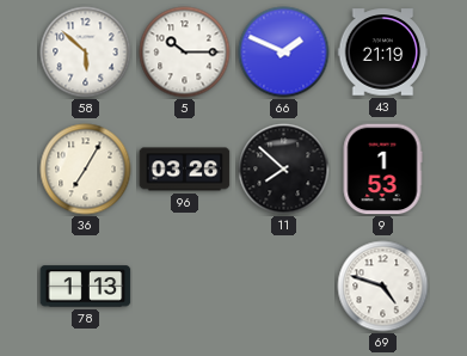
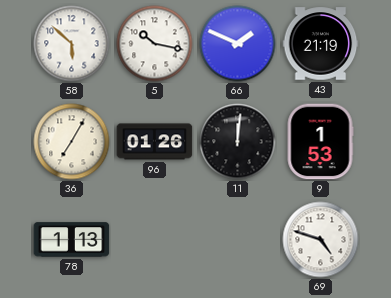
5: 10:15 -> 10:17 (155, 44)
96: 03:26 -> 01:26 (155, 142)
11: 7:52 -> 12:01 (238, 142)
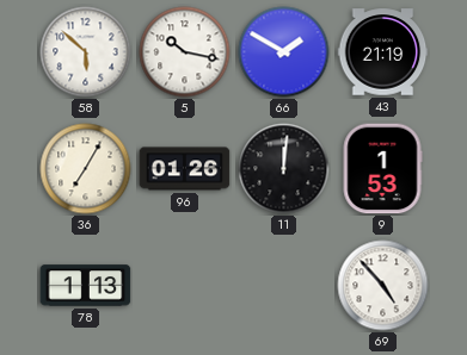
66: 1:49 -> 1:50 (284, 52)
69: 4:48 -> 4:53 (383, 286)
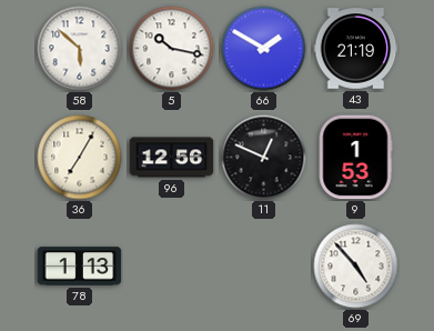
96: 01:26 -> 12:56 (172, 158)
11: 12:01 -> 12:49 (264, 158)
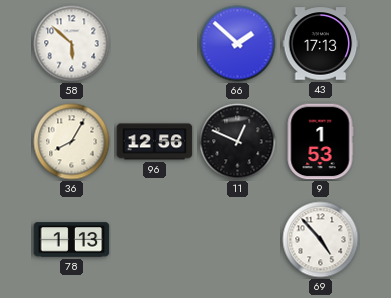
5: 10:17 -> none (172, 49)
66: 1:50 -> 1:52 (238, 44)
43: 21:19 -> 17:13 (321, 44)
36: 7:05 -> 8:05 (72, 142)
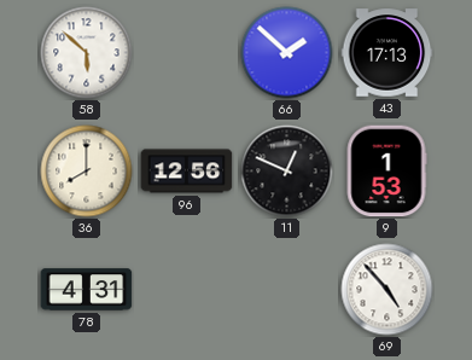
36: 8:05 -> 8:00 (87, 172)
78: 1:13 -> 4:31 (87, 290)
